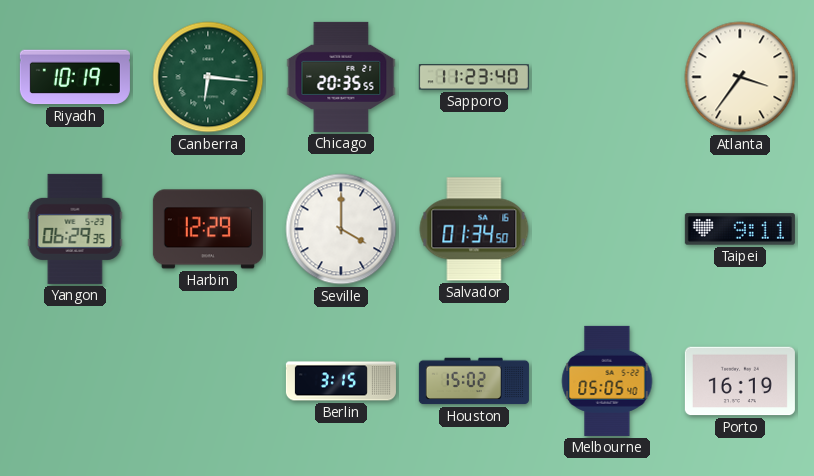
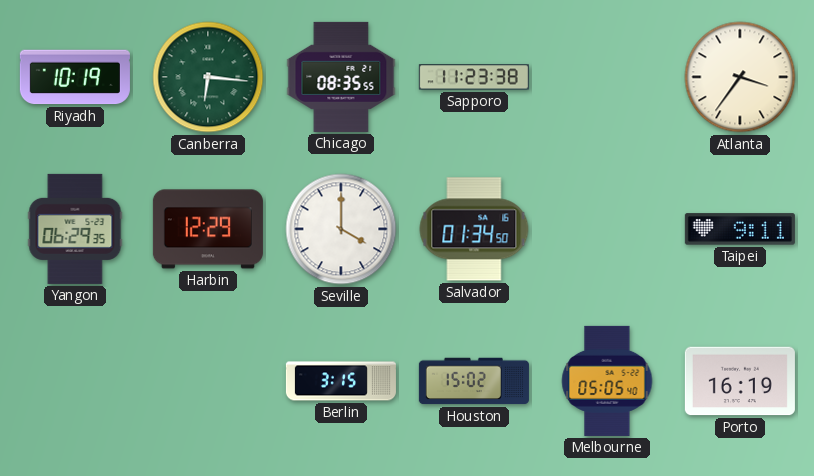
Chicago: 20:35 -> 08:35 (341, 77)
Sapporo: 11:23:40 -> 11:23:38 (474, 77)
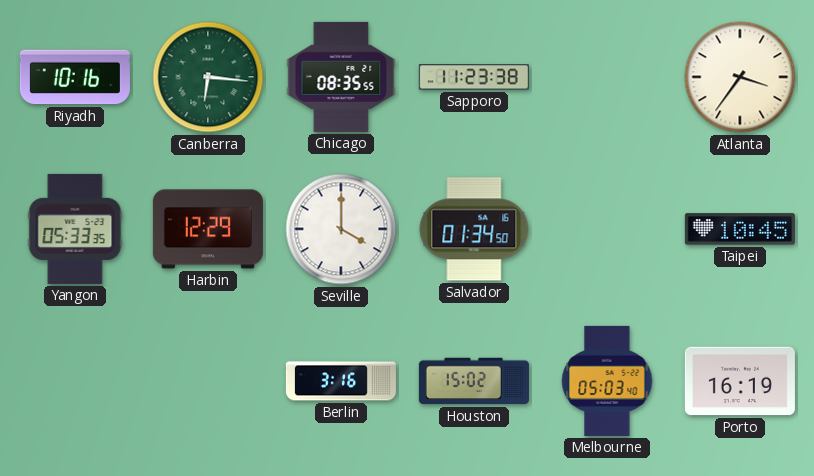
Riyadh: 10:19 -> 10:16 (75, 77)
Yangon: 06:29 -> 05:33 (75, 229)
Taipei: 9:11 -> 10:45 (740, 229)
Berlin: 3:15 -> 3:16 (341, 381)
Melbourne: 05:05 -> 05:03 (607, 381)
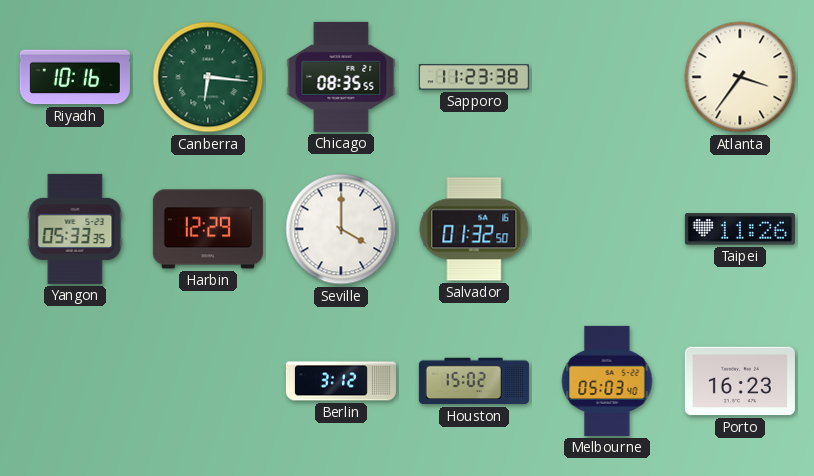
Salvador: 01:34 -> 01:32 (474, 229)
Taipei: 10:45 -> 11:26 (740, 229)
Berlin: 3:16 -> 3:12 (341, 381)
Porto: 16:19 -> 16:23 (740, 381)
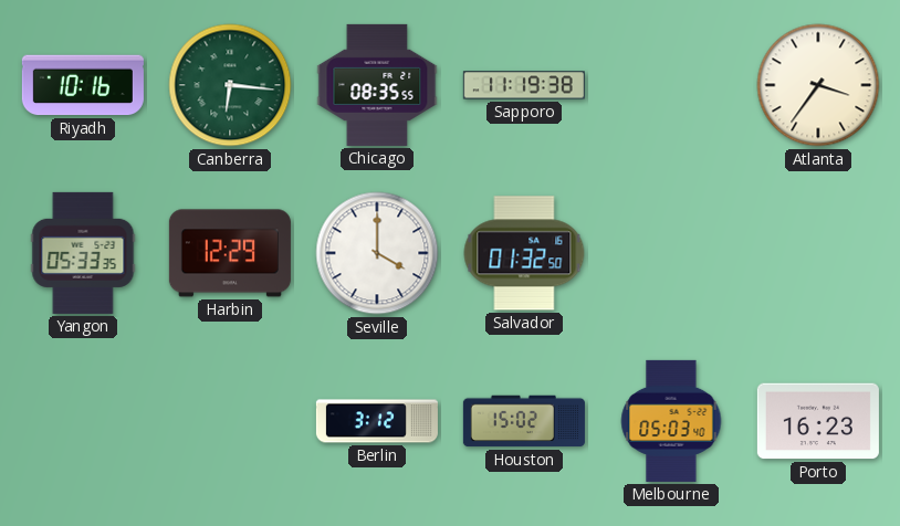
Sapporo: 11:23 -> 11:19 (524, 85)
Taipei: 11:26 -> none (740, 229)
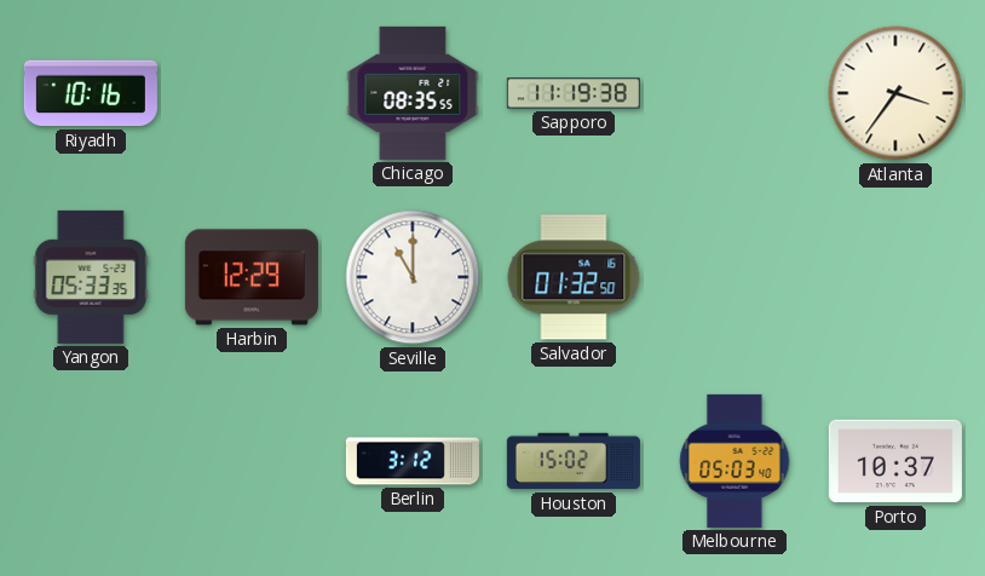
Canberra: 6:16 -> none (230, 85)
Seville: 4:00 -> 11:00 (413, 277)
Porto: 16:23 -> 10:37 (895, 461)
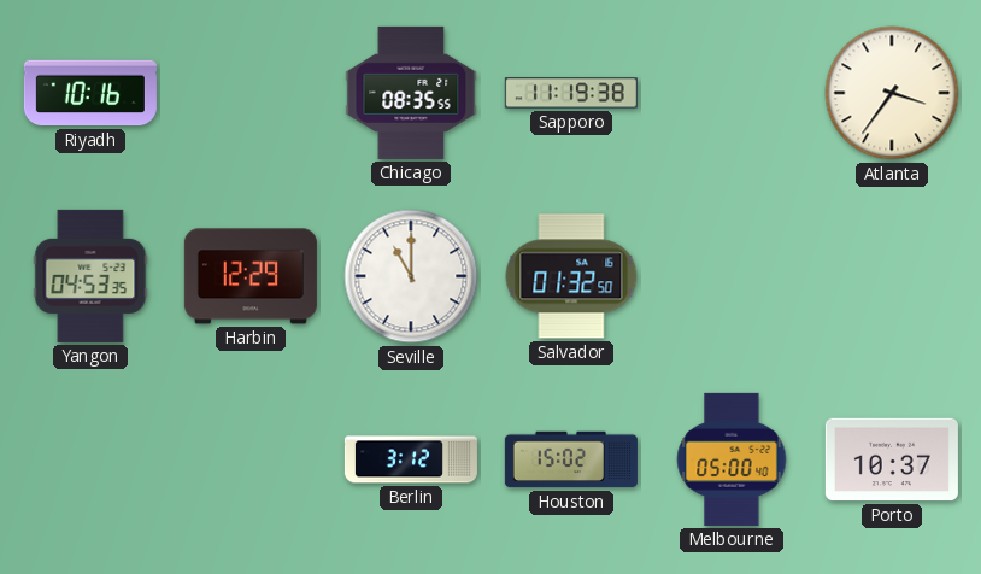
Yangon: 05:33 -> 04:53 (90, 276)
Melbourne: 05:03 -> 05:00 (732, 459)
